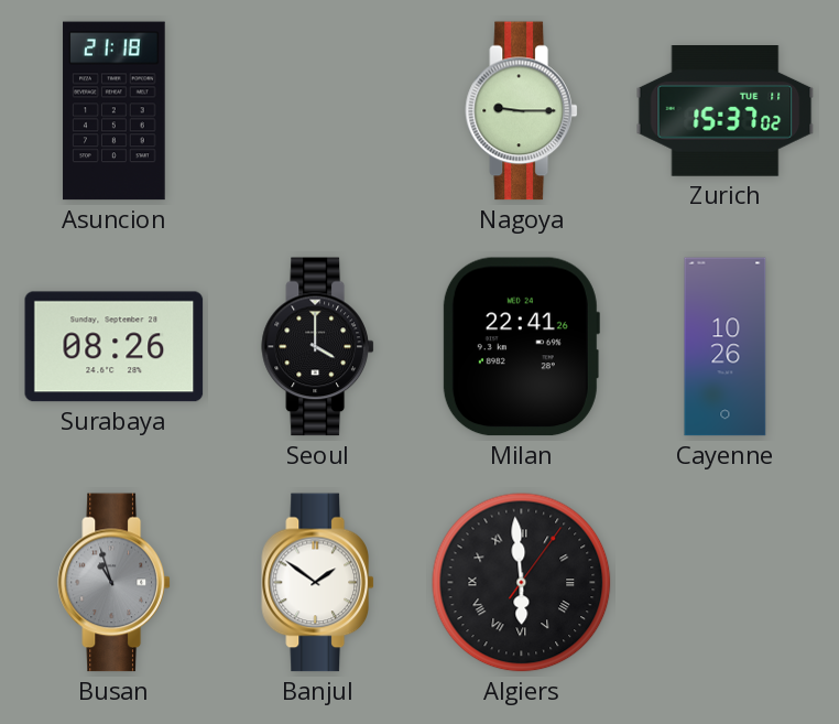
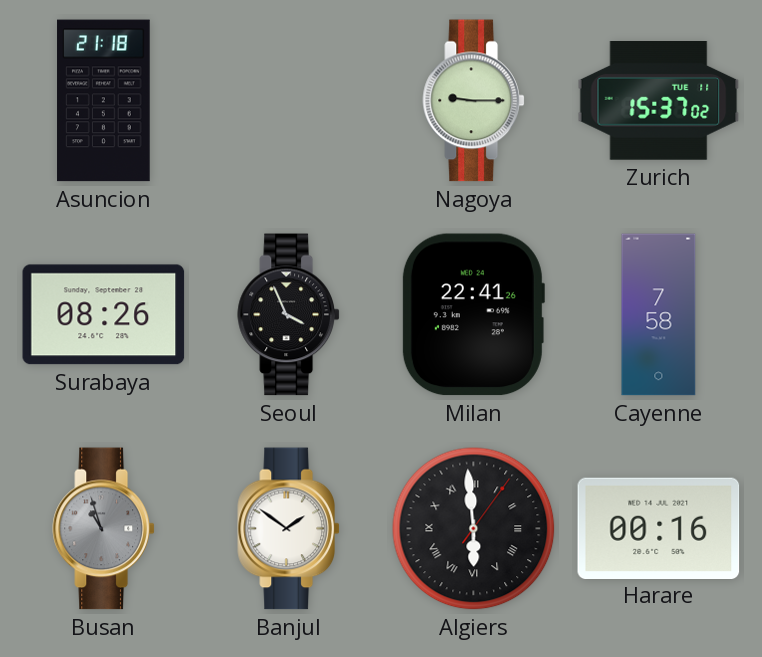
Seoul: 4:00 -> 3:56 (289, 315)
Cayenne: 10:26 -> 7:58 (659, 315)
Harare: none -> 00:16 (659, 528)
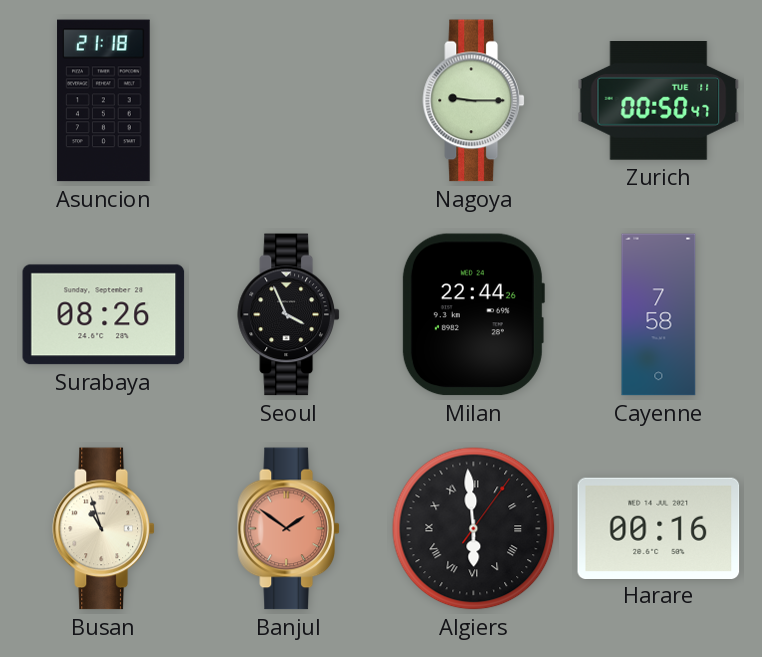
Zurich: 15:37 -> 00:50 (659, 101)
Milan: 22:41 -> 22:44 (473, 315)
Busan dial: grey -> cream (104, 529)
Banjul dial: white -> salmon (289, 529)
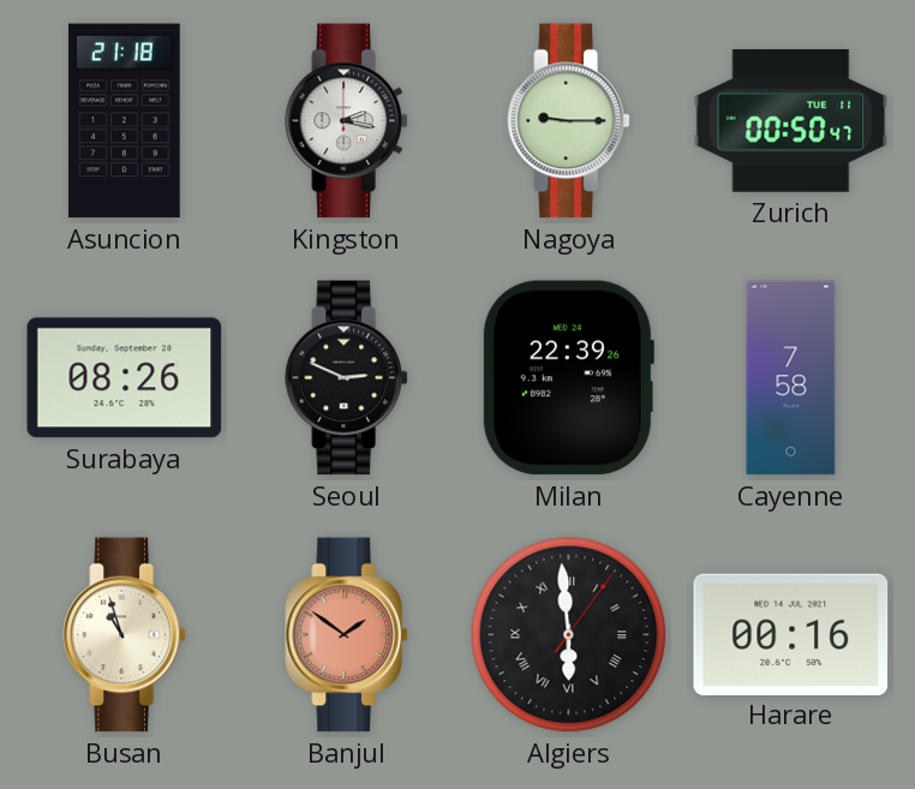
Kingston: none -> 2:17 (347, 121)
Seoul: 3:56 -> 2:49 (347, 378)
Milan: 22:44 -> 22:39 (568, 378)
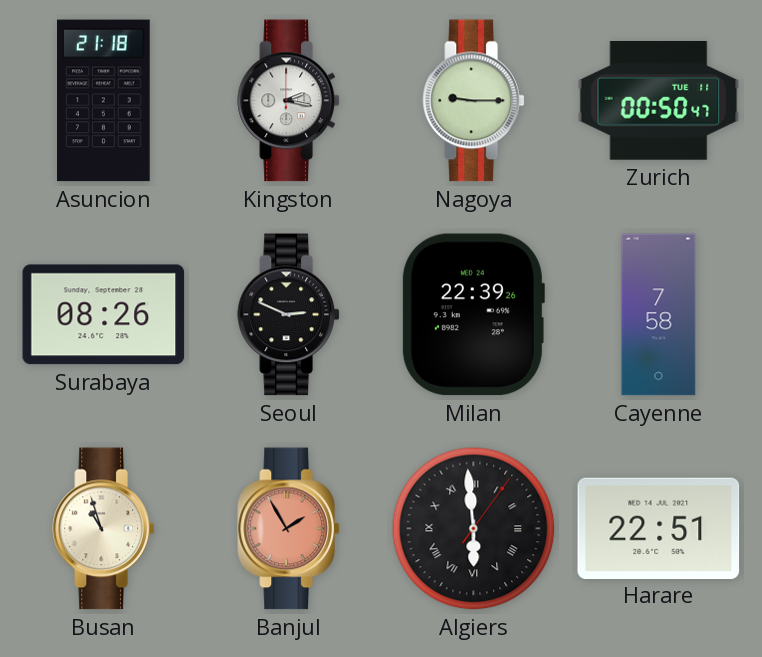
Banjul: 1:51 -> 1:55 (289, 529)
Harare: 00:16 -> 22:51 (659, 528)
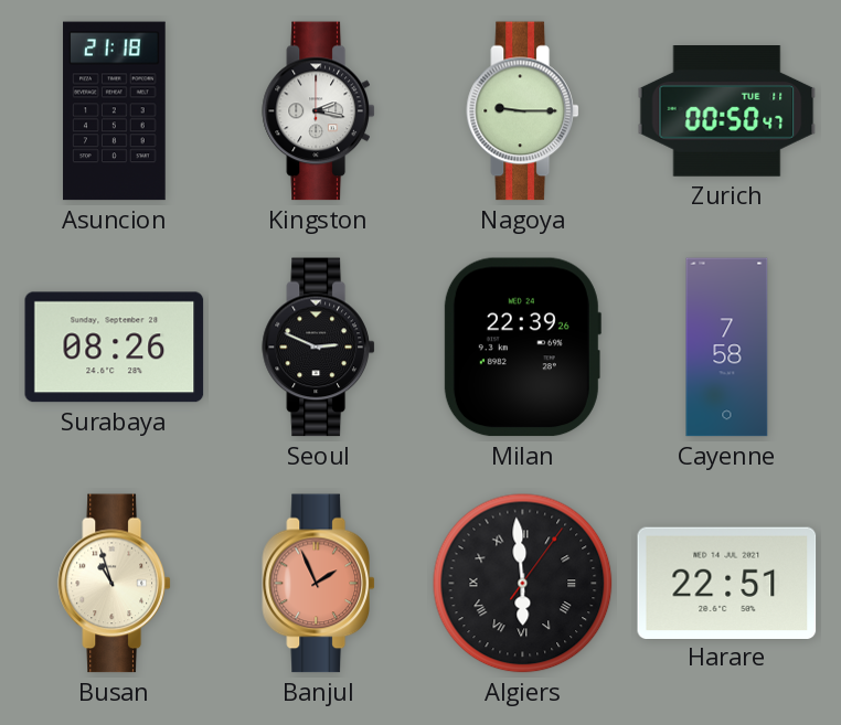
Banjul: 1:55 -> 1:56 (319, 584)
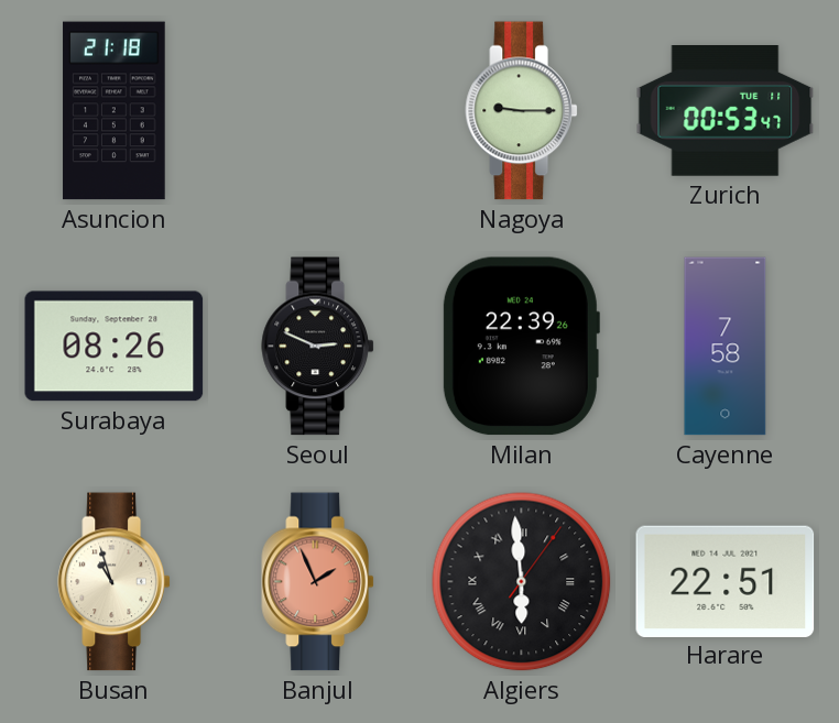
Kingston: 2:17 -> none (319, 111)
Zurich: 00:50 -> 00:53 (726, 111)
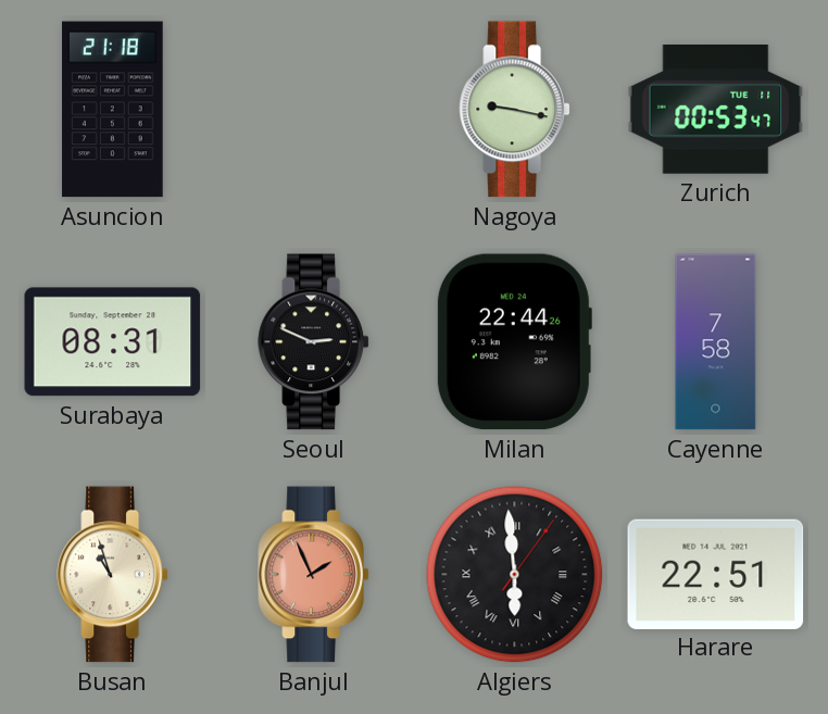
Nagoya: 9:15 -> 9:17 (515, 110)
Surabaya: 08:26 -> 08:31 (113, 342)
Milan: 22:39 -> 22:44 (514, 342)
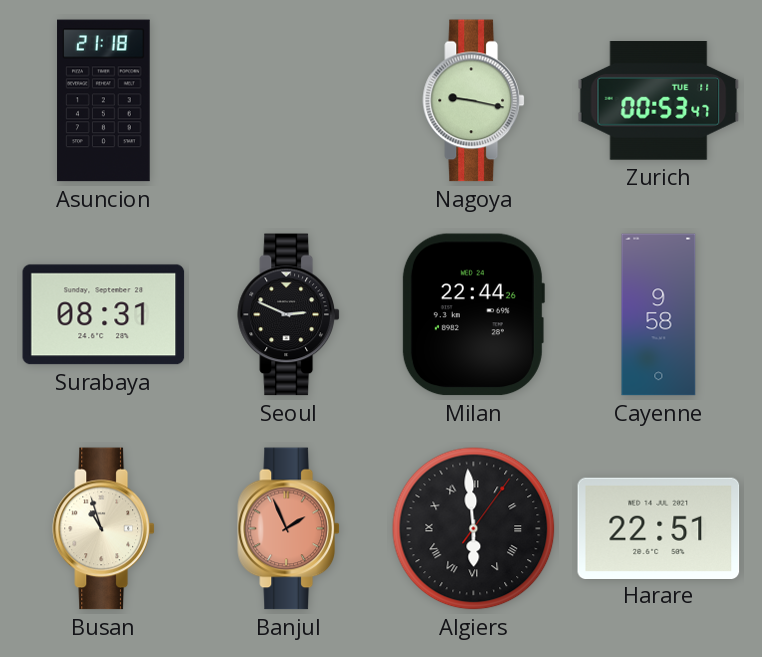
Cayenne: 7:58 -> 9:58 (659, 315)
